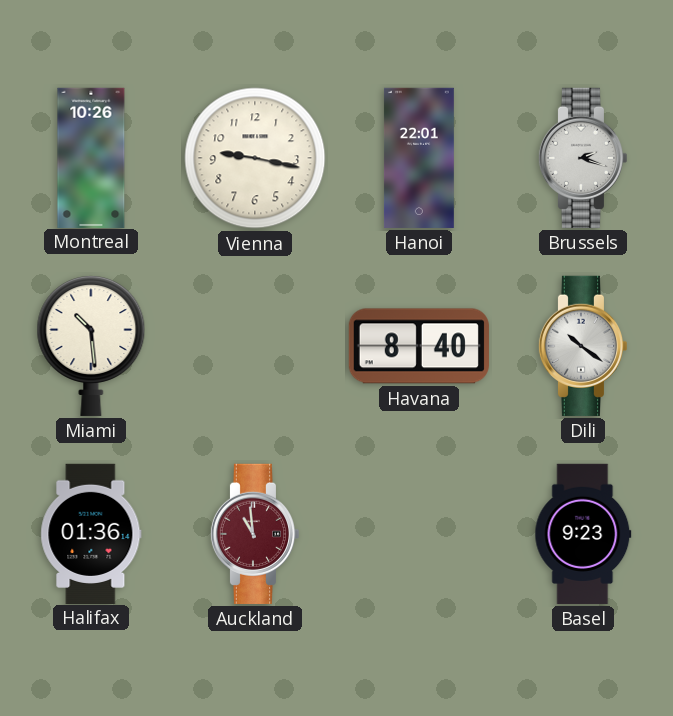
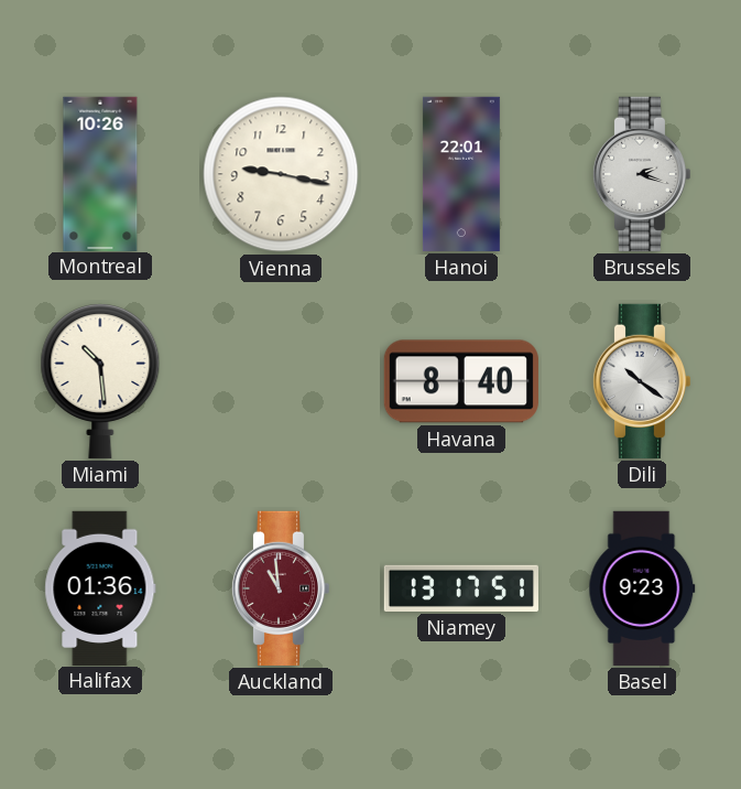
Niamey: none -> 13:17 (461, 588)
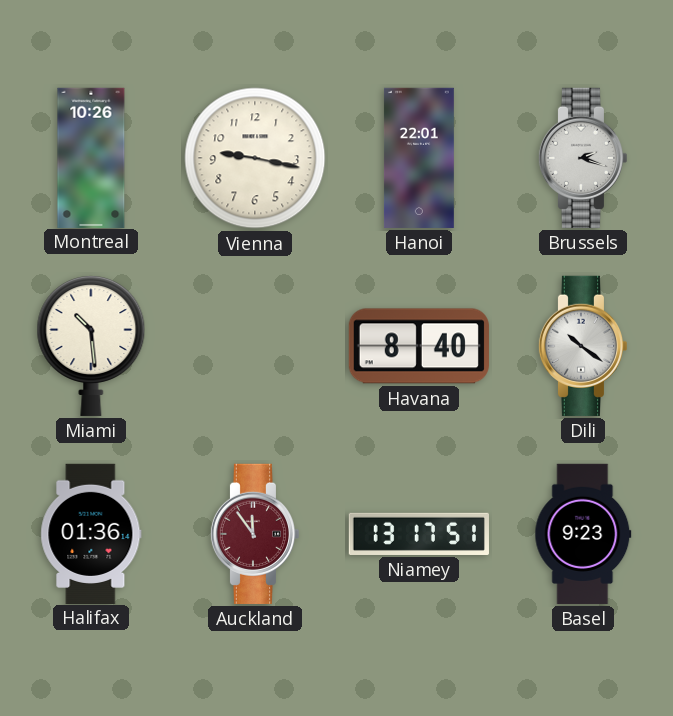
Auckland: 10:59 -> 11:54 (254, 534)
